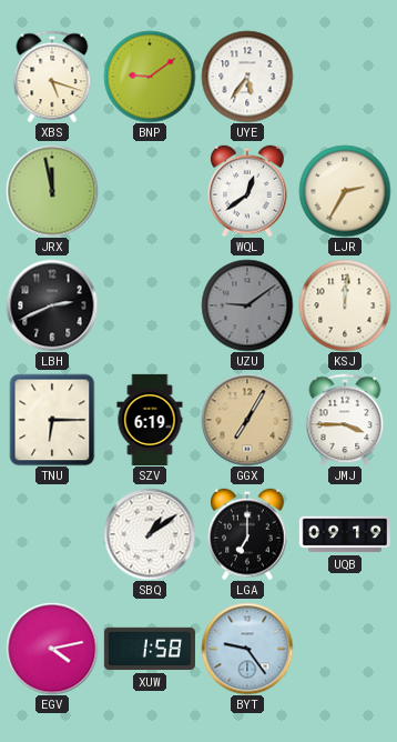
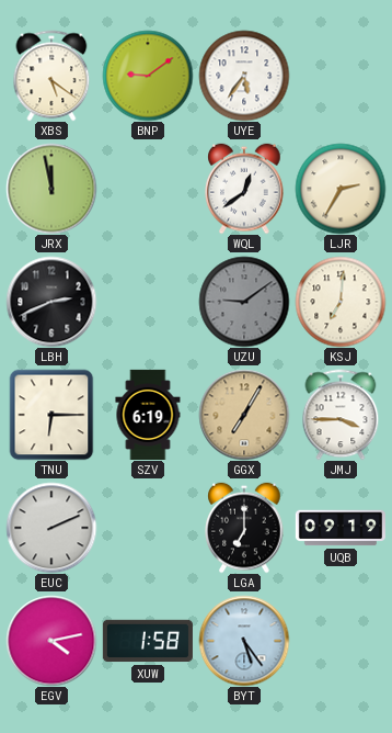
XBS: 5:18 -> 5:21 (51, 76)
KSJ: 12:01 -> 7:01 (341, 302)
EUC: none -> 2:11 (51, 528)
SBQ: 1:09 -> none (150, 534)
BYT: 9:24 -> 5:24 (244, 641)
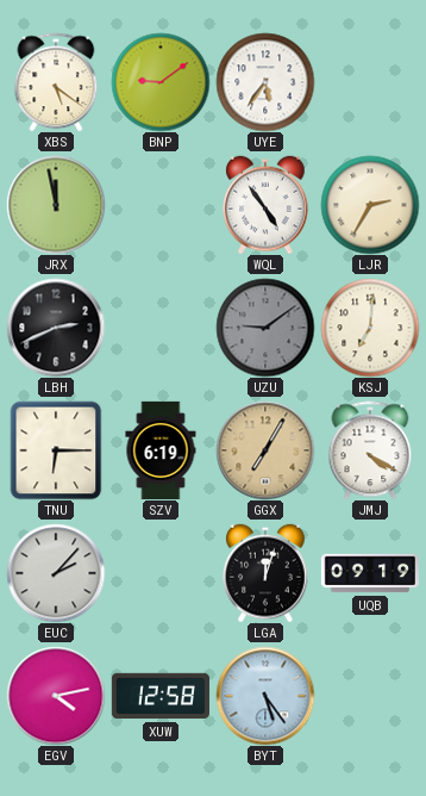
WQL: 12:39 -> 4:54 (265, 205)
JMJ: 3:45 -> 4:20 (370, 450)
EUC: 2:11 -> 2:07 (56, 573)
LGA: 7:00 -> 12:03 (265, 573)
XUW: 1:58 -> 12:58 (161, 696)
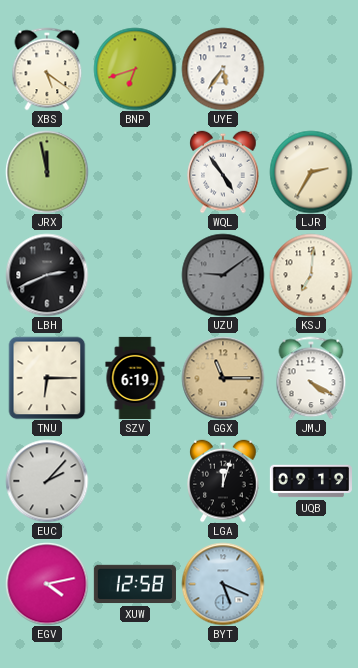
BNP: 9:09 -> 6:42 (135, 69)
GGX: 7:05 -> 11:15 (223, 378)
BYT: 5:24 -> 5:19 (223, 584)
